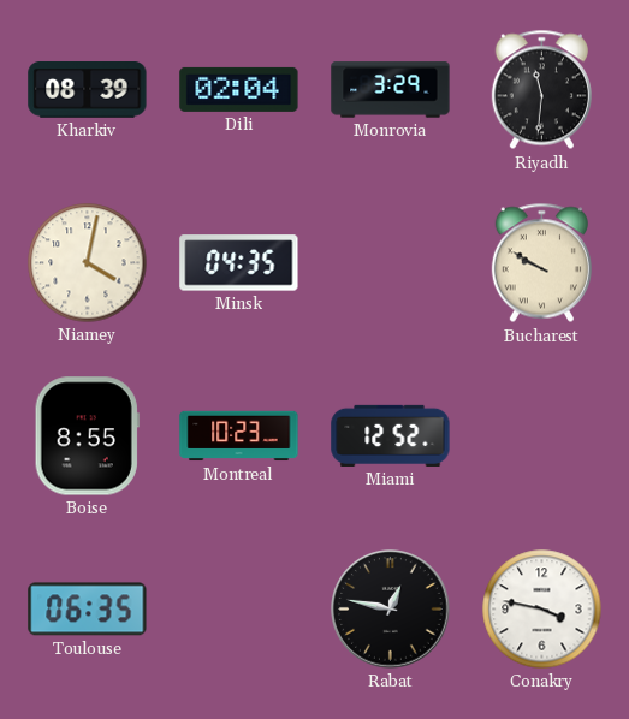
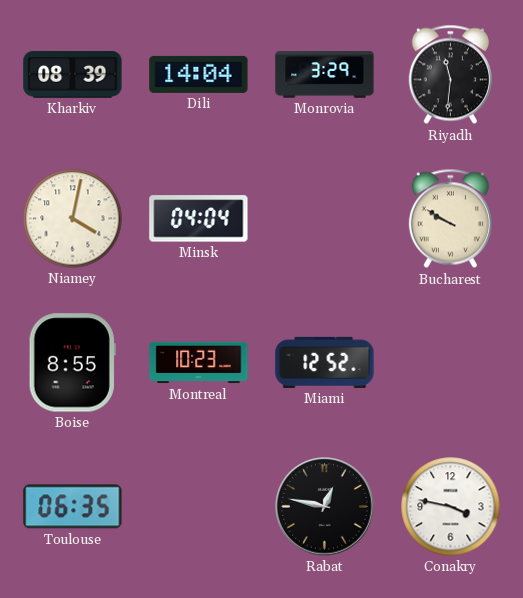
Dili: 02:04 -> 14:04 (199, 74)
Minsk: 04:35 -> 04:04 (199, 219)
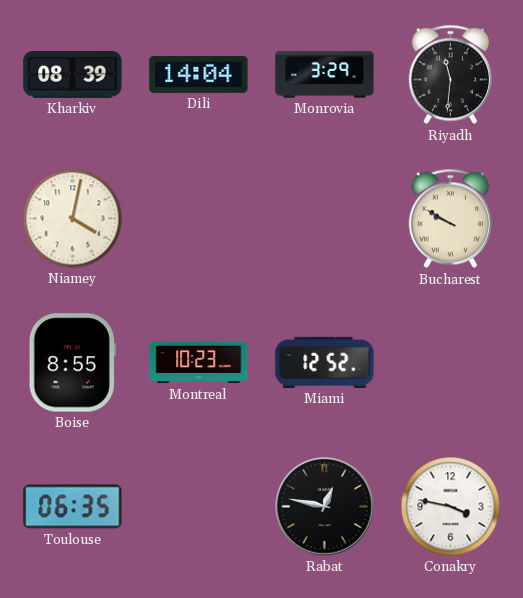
Minsk: 04:04 -> none (199, 219)
